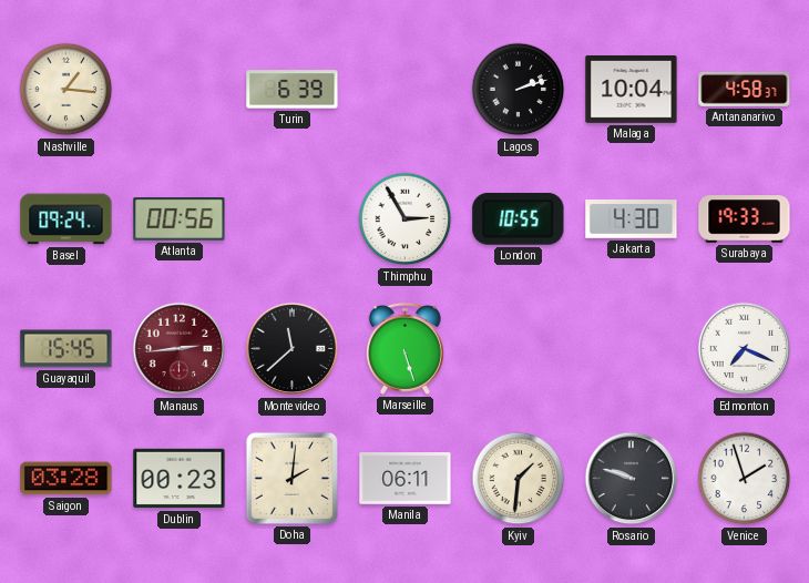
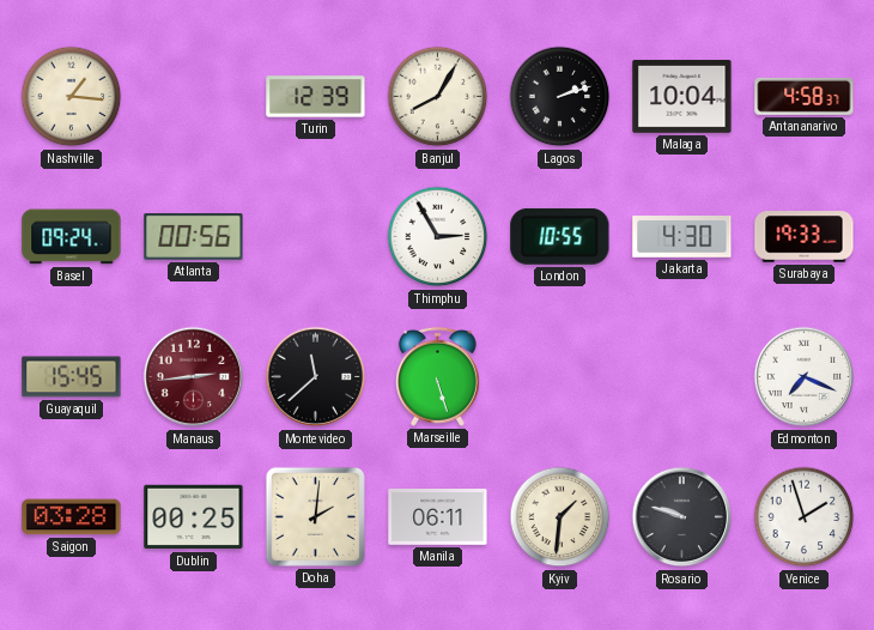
Turin: 6:39 -> 12:39 (316, 97)
Banjul: none -> 8:05 (438, 97)
Dublin: 00:23 -> 00:25 (194, 517)
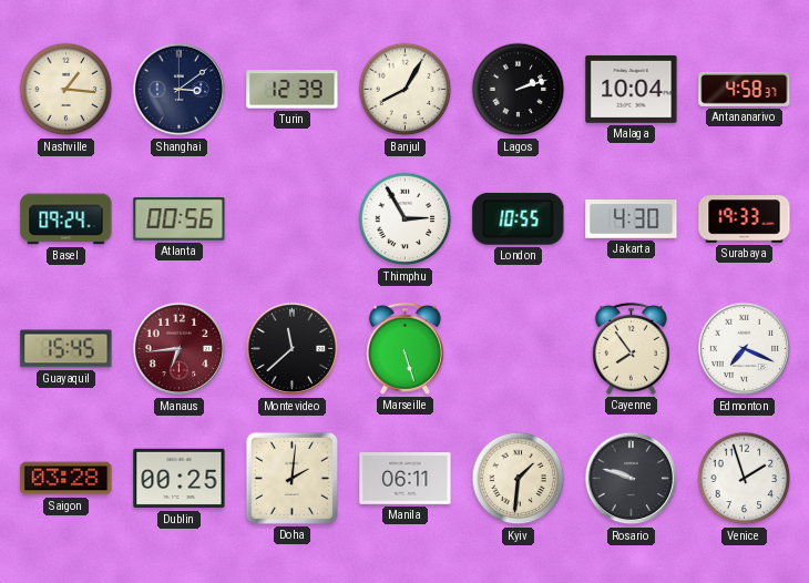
Shanghai: none -> 3:09 (180, 90)
Manaus: 2:44 -> 6:44 (180, 349)
Cayenne: none -> 7:54 (631, 348)
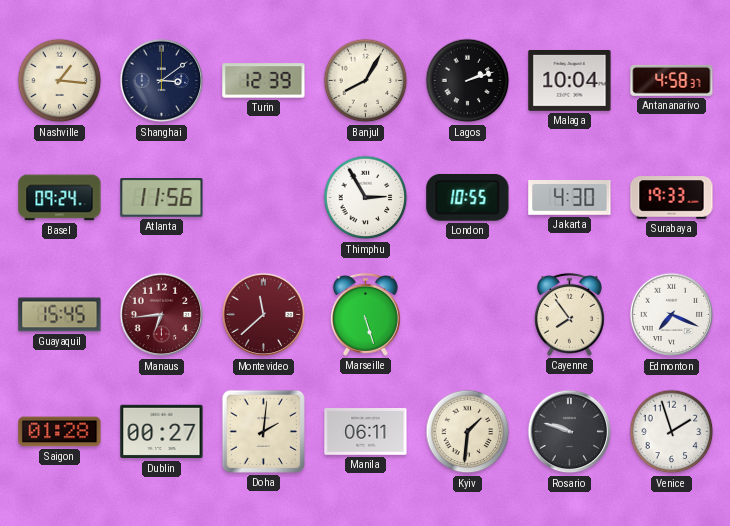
Atlanta: 00:56 -> 11:56 (162, 198)
Montevideo dial: black -> burgundy (264, 315)
Saigon: 03:28 -> 01:28 (60, 432)
Dublin: 00:25 -> 00:27 (162, 432)
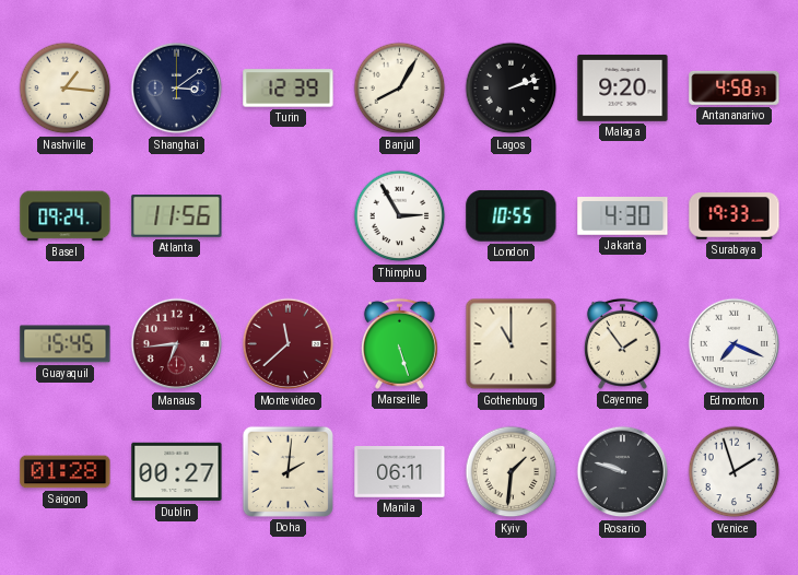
Malaga: 10:04 -> 9:20 (623, 87)
Gothenburg: none -> 11:00 (512, 344)
Cayenne: 7:54 -> 1:54 (622, 343)
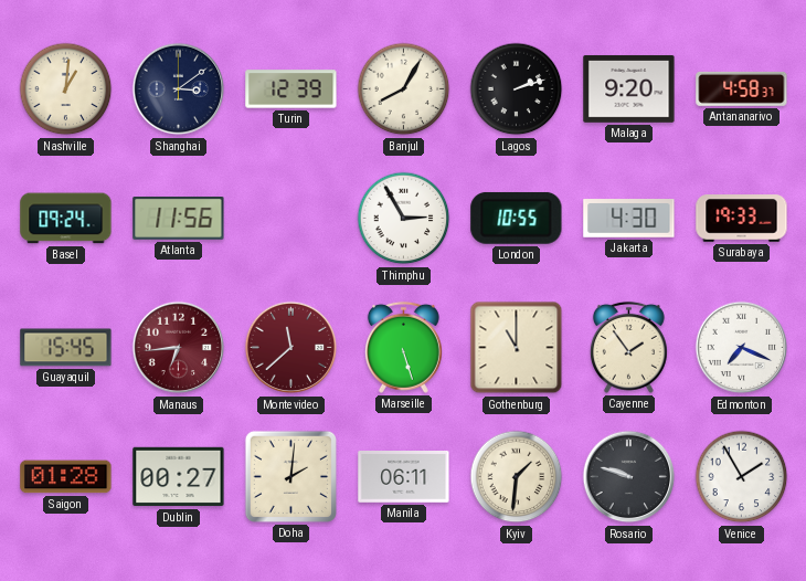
Nashville: 1:16 -> 1:01 (66, 89)
Venice: 1:57 -> 1:55 (742, 477)
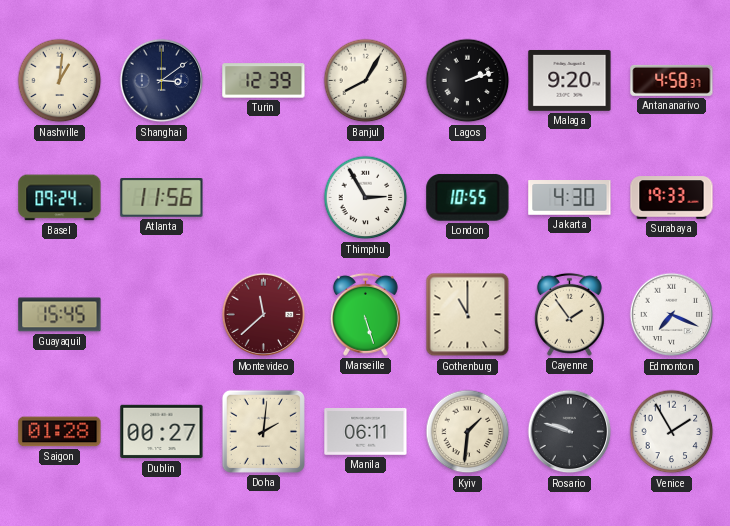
Manaus: 6:44 -> none (179, 348)
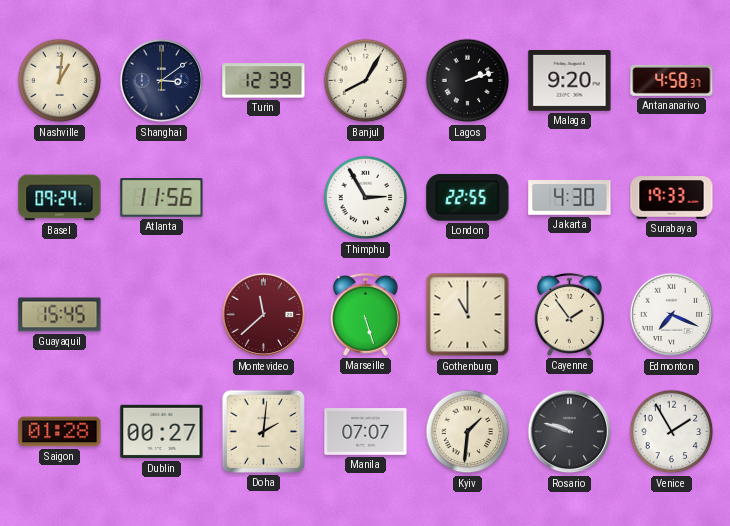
London: 10:55 -> 22:55 (468, 197)
Manila: 06:11 -> 07:07 (366, 432)
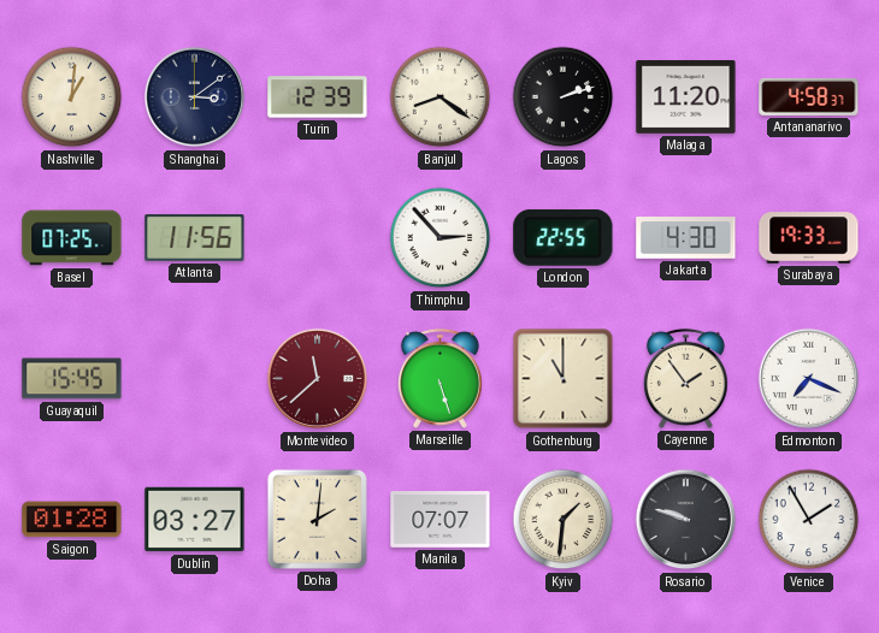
Banjul: 8:05 -> 8:21 (441, 97)
Malaga: 9:20 -> 11:20 (686, 96)
Basel: 09:24 -> 07:25 (72, 238)
Thimphu: 2:55 -> 2:53 (441, 238)
Dublin: 00:27 -> 03:27 (195, 520)
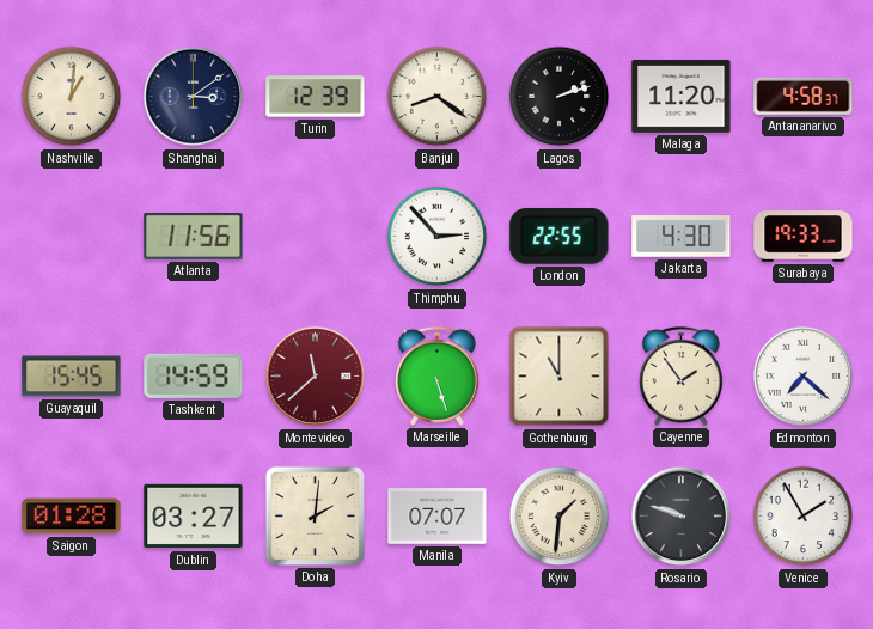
Basel: 07:25 -> none (72, 238)
Tashkent: none -> 14:59 (194, 375)
Edmonton: 7:19 -> 7:22 (804, 377)
